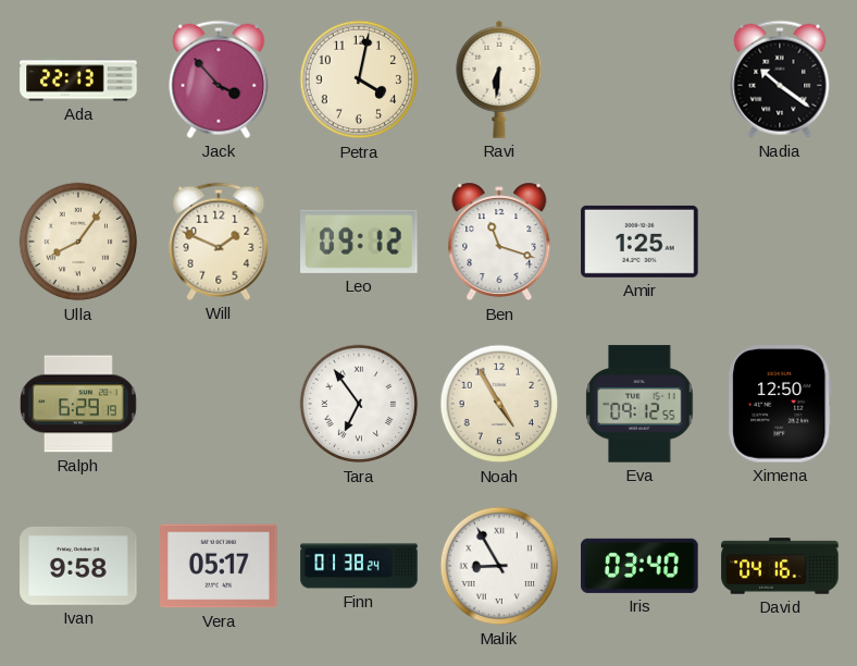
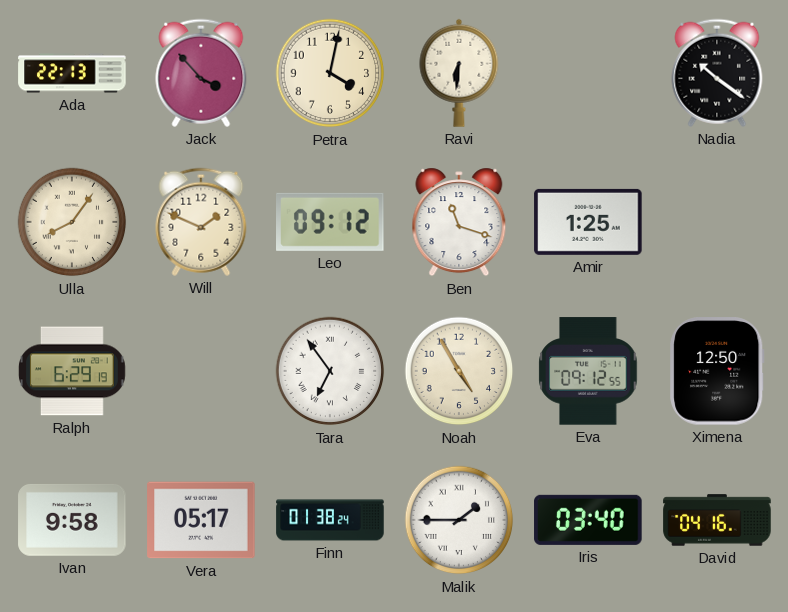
Malik: 8:55 -> 1:45 (459, 520)
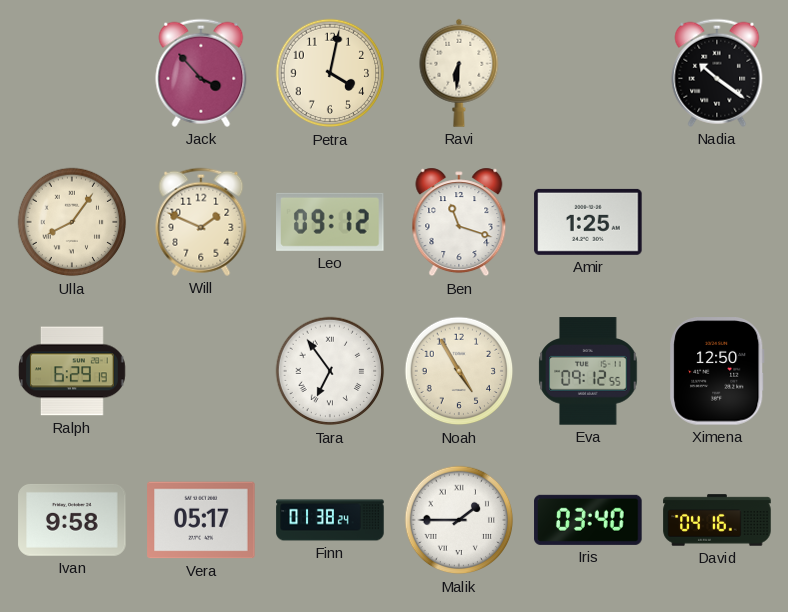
Ada: 22:13 -> none (72, 73)
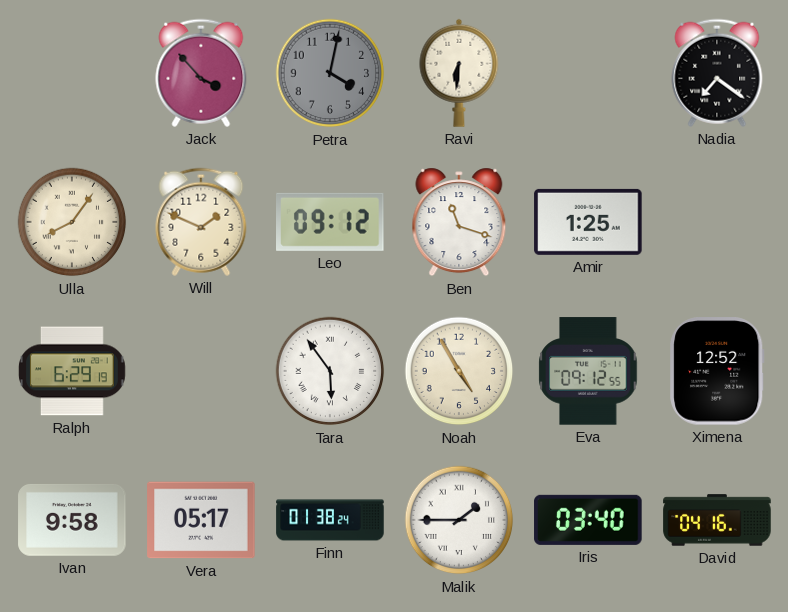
Petra dial: cream -> grey (330, 73)
Nadia: 10:21 -> 7:21 (717, 73)
Tara: 6:54 -> 5:54 (330, 371)
Ximena: 12:50 -> 12:52 (717, 371)
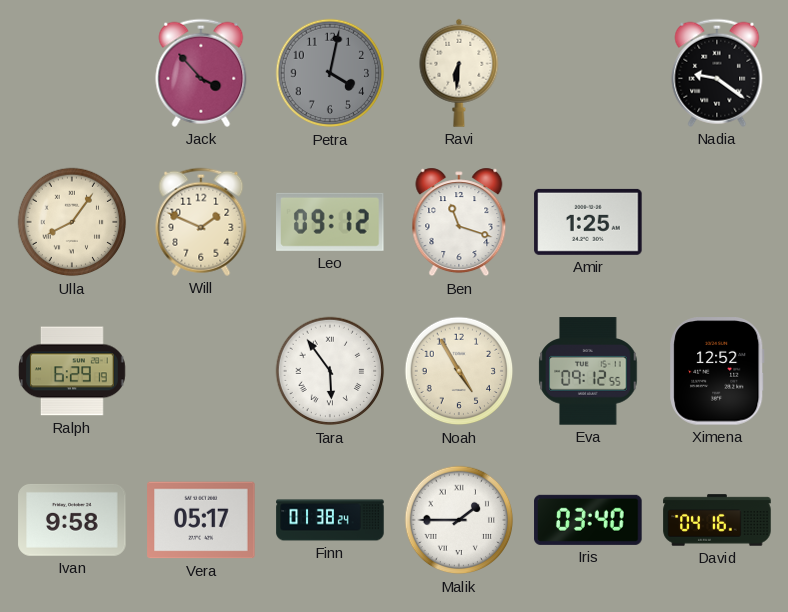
Nadia: 7:21 -> 9:21 (717, 73)
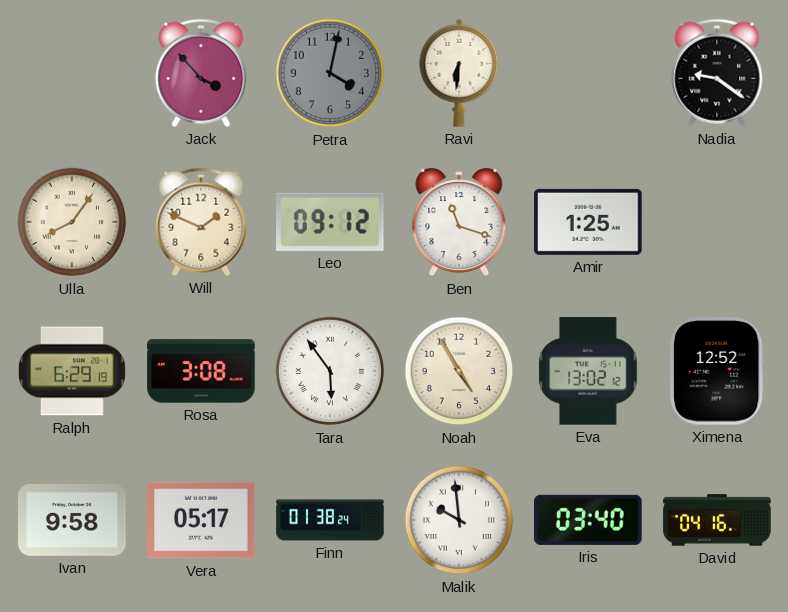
Rosa: none -> 3:08 (201, 371)
Eva: 09:12 -> 13:02 (588, 371)
Malik: 1:45 -> 9:59 (459, 520)
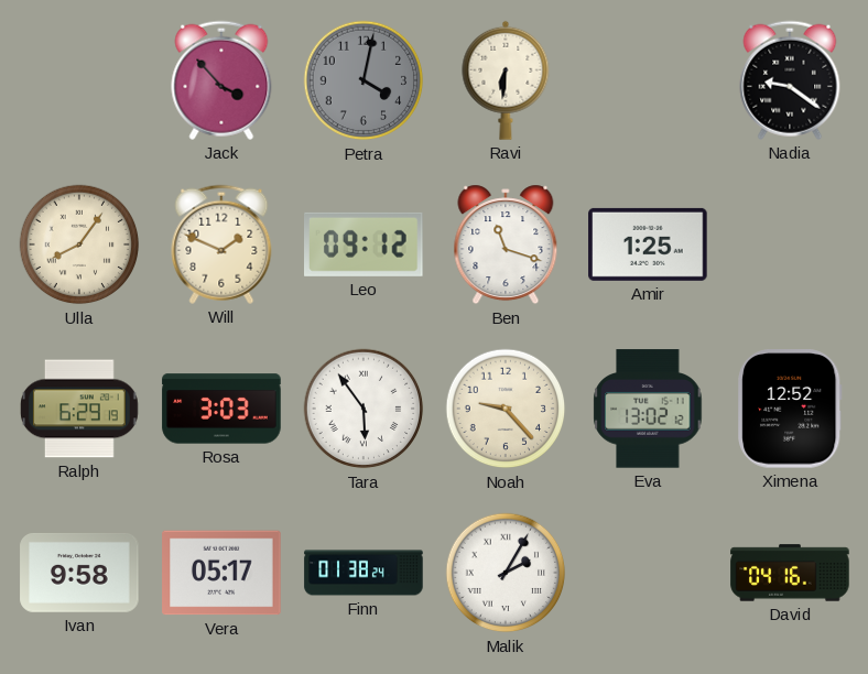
Rosa: 3:08 -> 3:03 (221, 409)
Noah: 4:55 -> 9:23 (506, 409)
Malik: 9:59 -> 2:05 (506, 573)
Iris: 03:40 -> none (588, 520)
